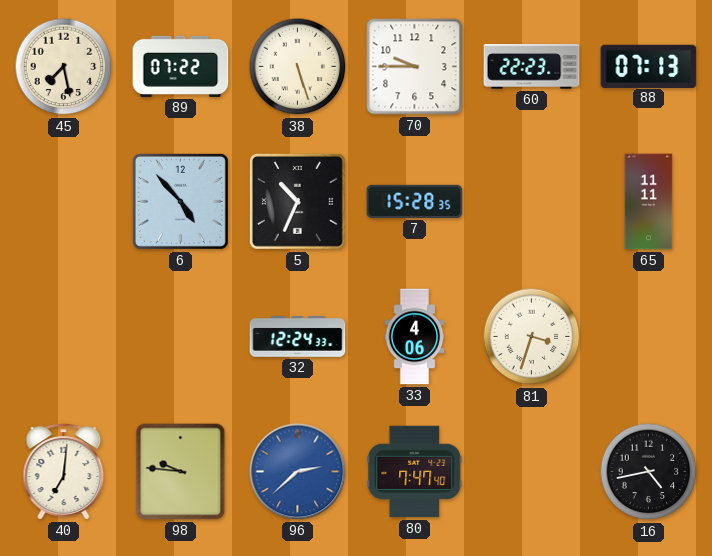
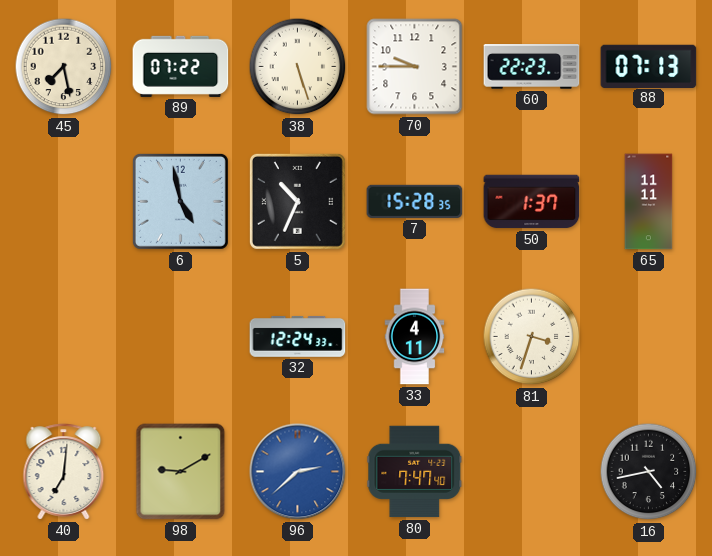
6: 4:53 -> 4:58 (180, 201)
50: none -> 1:37 (532, 202)
33: 4:06 -> 4:11 (415, 337)
98: 9:46 -> 9:10 (181, 472)
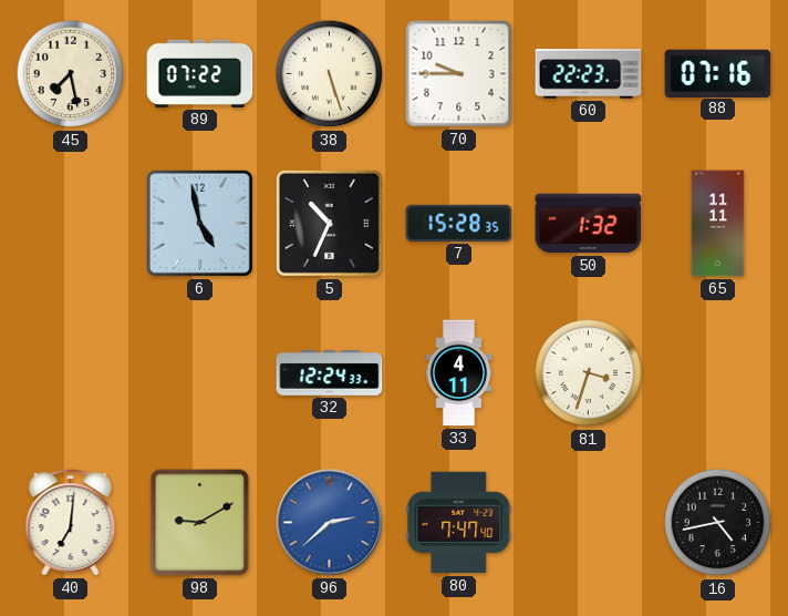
88: 07:13 -> 07:16 (718, 73)
50: 1:37 -> 1:32 (589, 224)
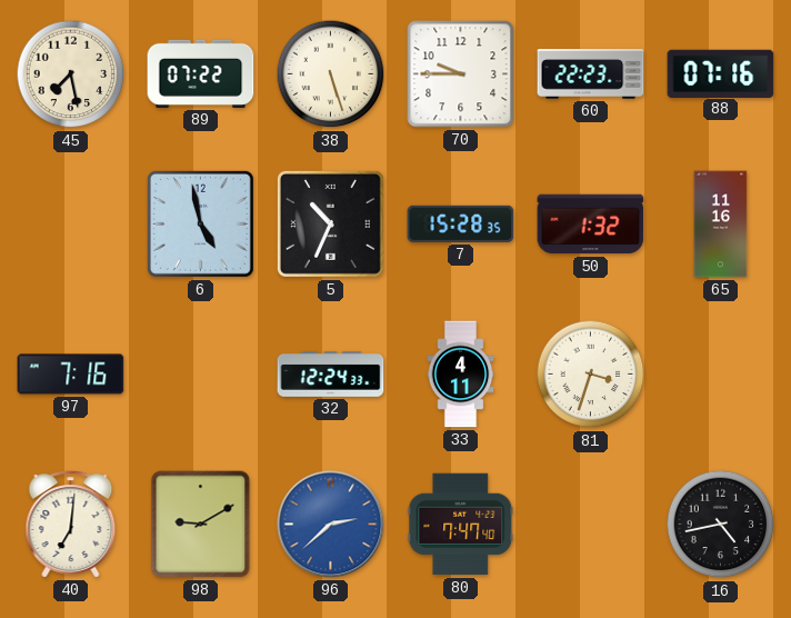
65: 11:11 -> 11:16 (721, 225)
97: none -> 7:16 (71, 375)
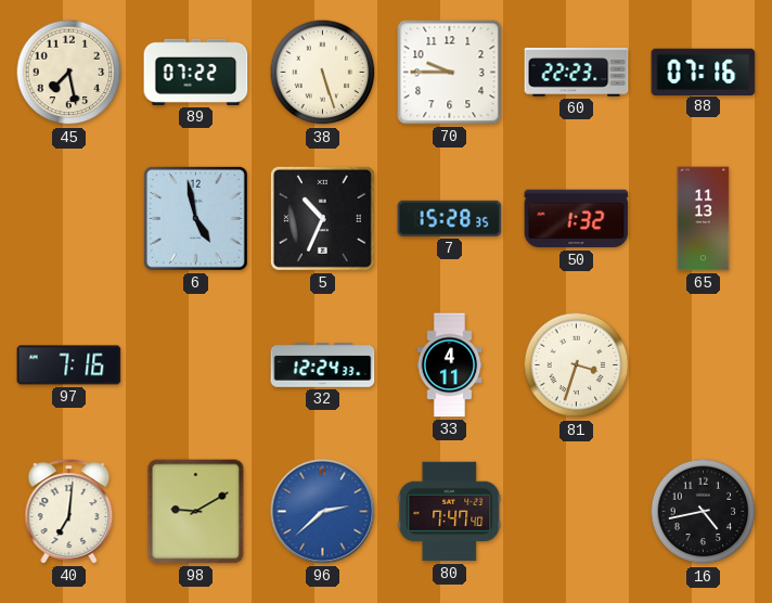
65: 11:16 -> 11:13 (704, 219)
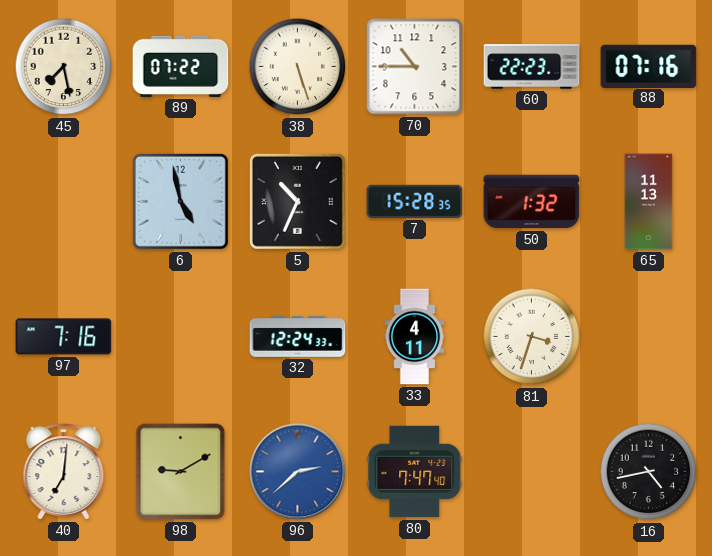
70: 9:45 -> 10:45 (415, 67)
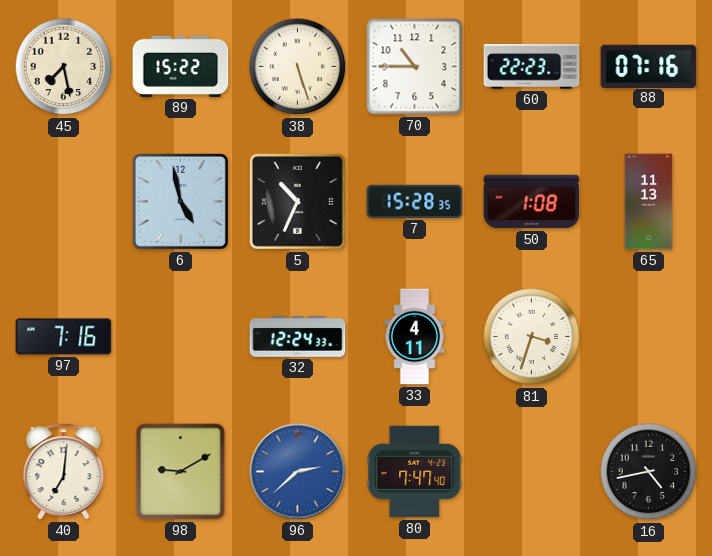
89: 07:22 -> 15:22 (181, 66)
50: 1:32 -> 1:08 (532, 202)
